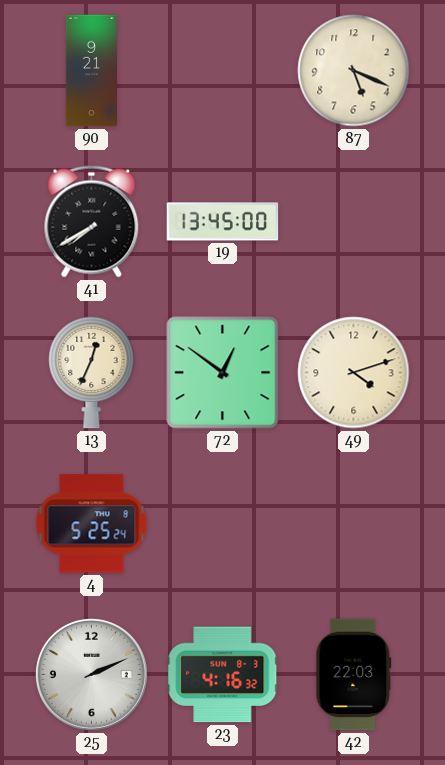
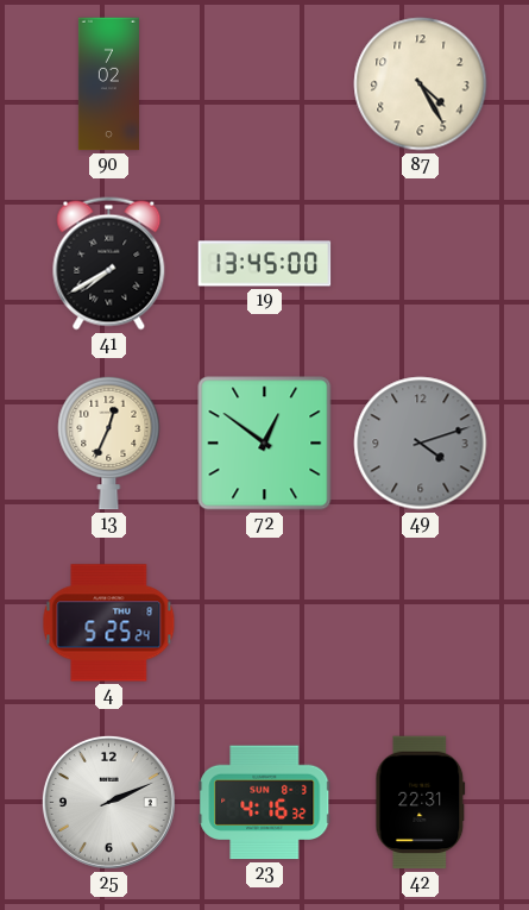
90: 9:21 -> 7:02 (108, 84)
87: 5:19 -> 4:25 (421, 84)
49 dial: cream -> grey (421, 444)
42: 22:03 -> 22:31 (421, 803)
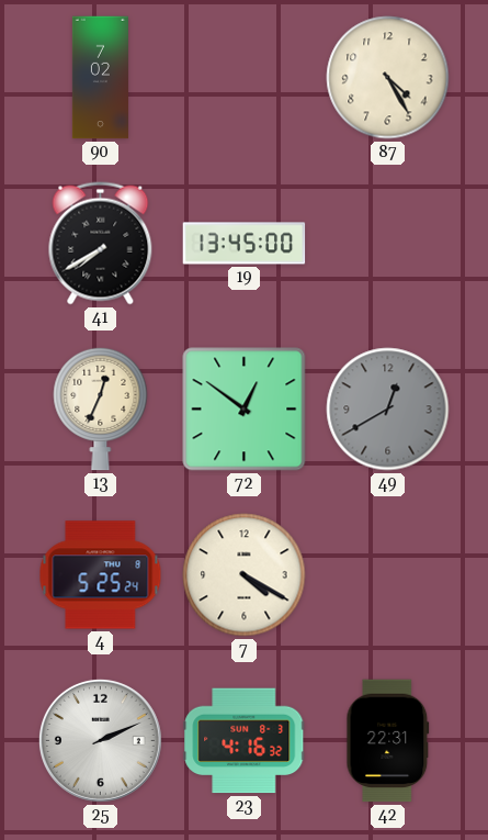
49: 4:12 -> 12:40 (388, 410)
7: none -> 4:20 (245, 575)
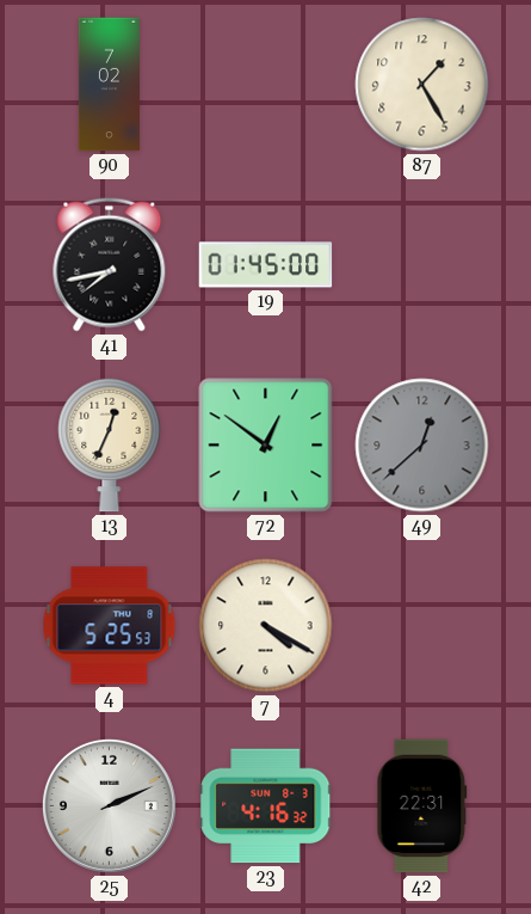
87: 4:25 -> 1:25 (422, 85)
41: 7:40 -> 7:43 (110, 265)
19: 13:45 -> 01:45 (266, 265)
49: 12:40 -> 12:38 (422, 446)
4: 5:25:24 -> 5:25:53 (110, 626)
